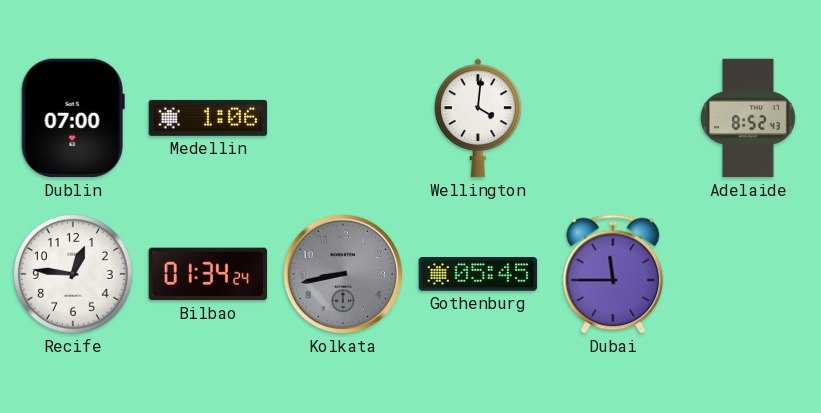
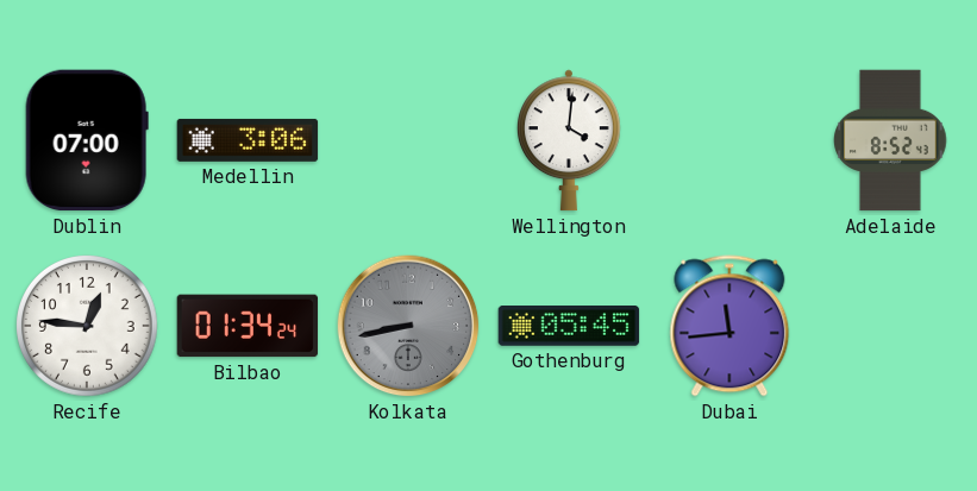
Medellin: 1:06 -> 3:06 (248, 140)
Dubai: 11:45 -> 11:44 (729, 326)
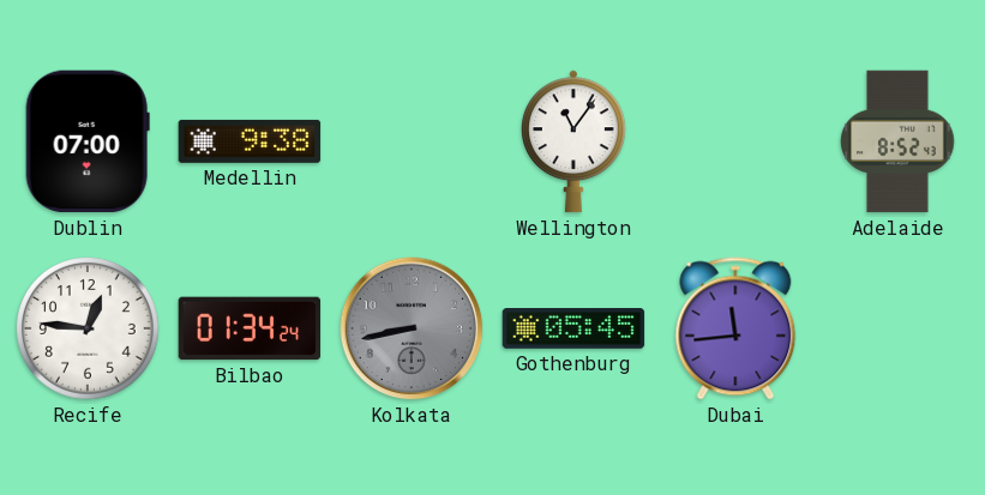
Medellin: 3:06 -> 9:38 (250, 141)
Wellington: 4:01 -> 11:06 (573, 141)
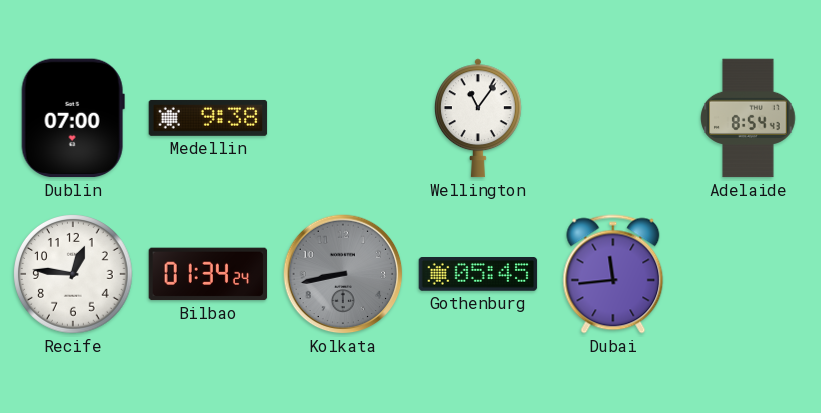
Adelaide: 8:52 -> 8:54 (748, 118)
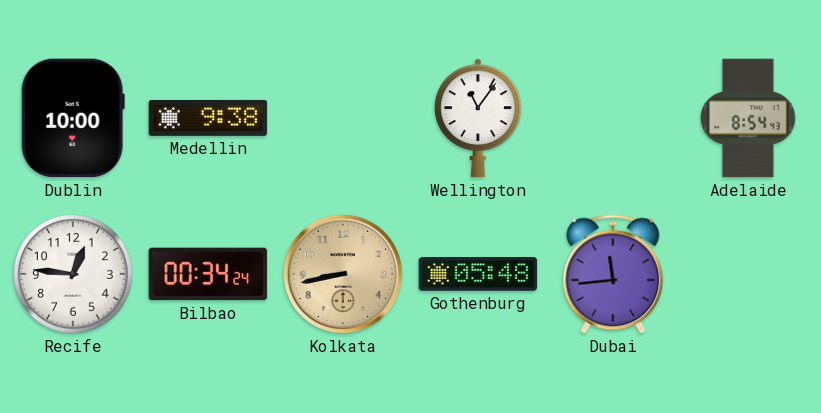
Dublin: 07:00 -> 10:00 (73, 118)
Bilbao: 01:34 -> 00:34 (208, 274)
Kolkata dial: grey -> champagne (343, 274)
Gothenburg: 05:45 -> 05:48 (478, 275)
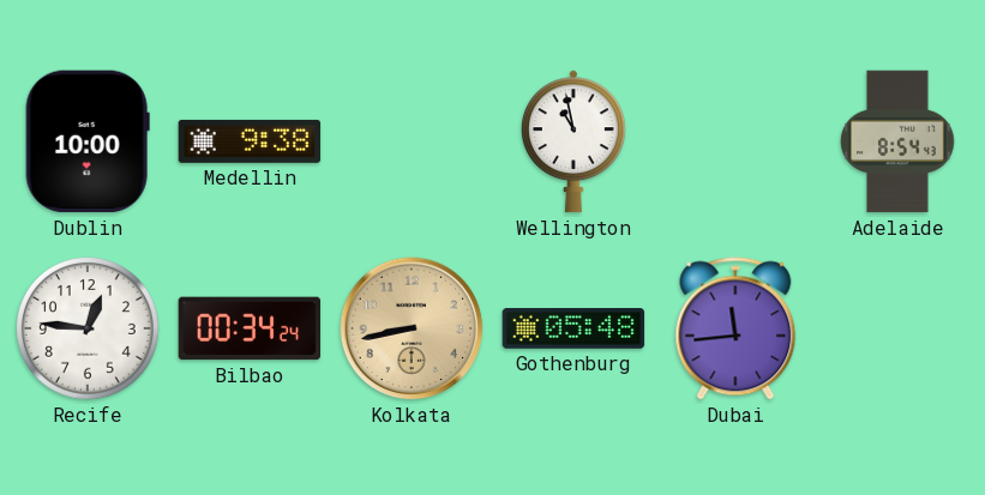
Wellington: 11:06 -> 10:58 (573, 141)
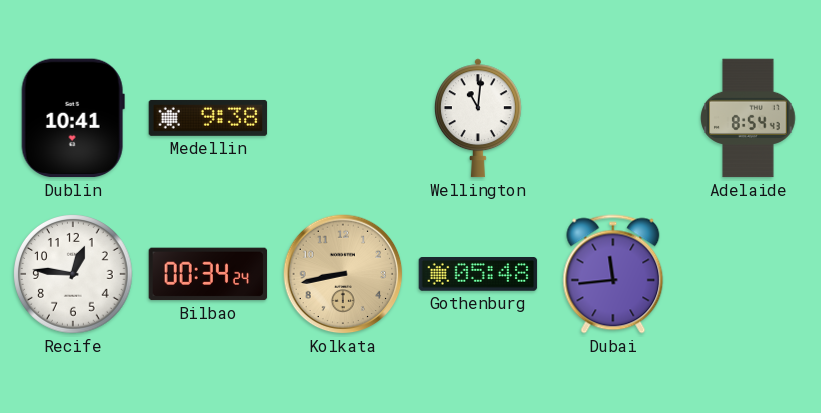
Dublin: 10:00 -> 10:41 (73, 118)
Wellington: 10:58 -> 11:01 (478, 118)
